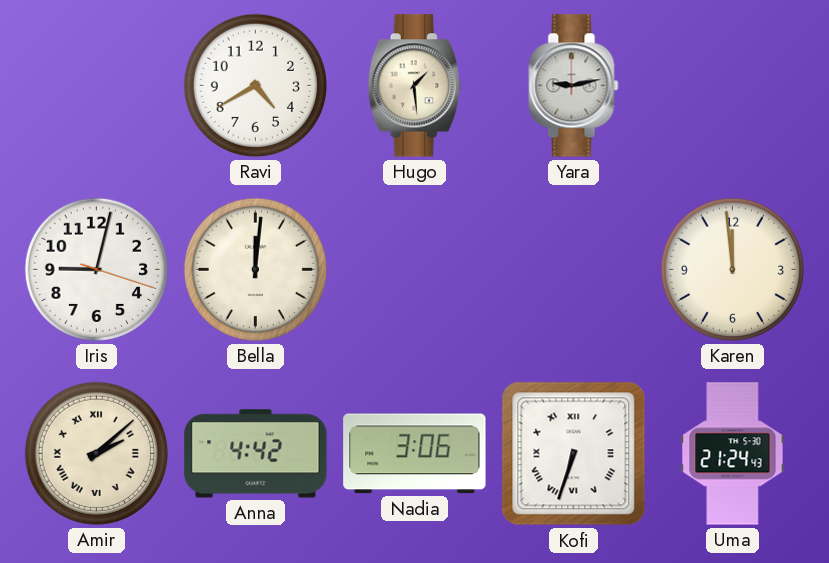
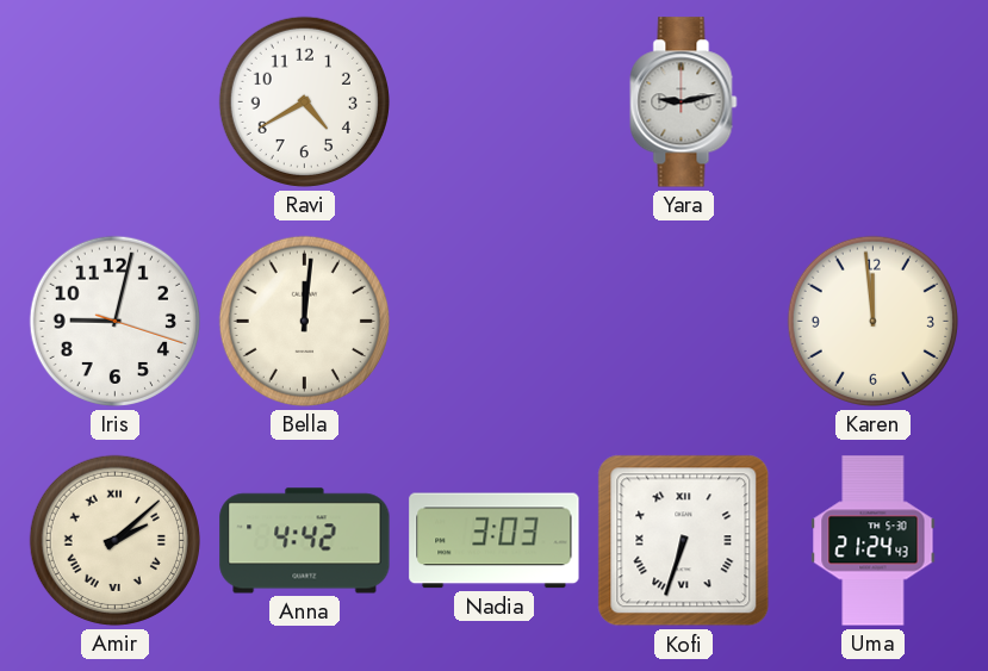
Hugo: 1:29 -> none (414, 86)
Nadia: 3:06 -> 3:03 (495, 541)
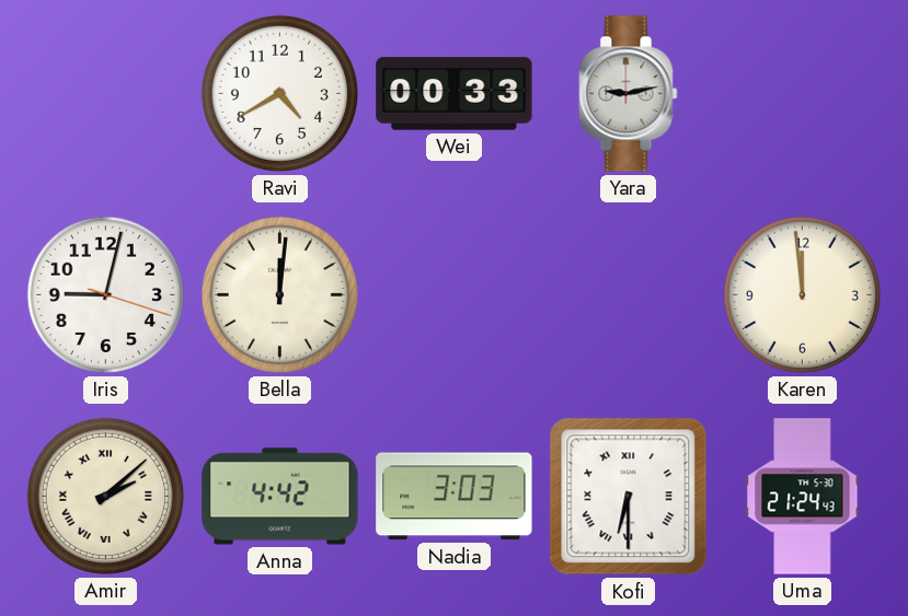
Wei: none -> 00:33 (455, 94)
Kofi: 6:33 -> 6:30 (629, 497)
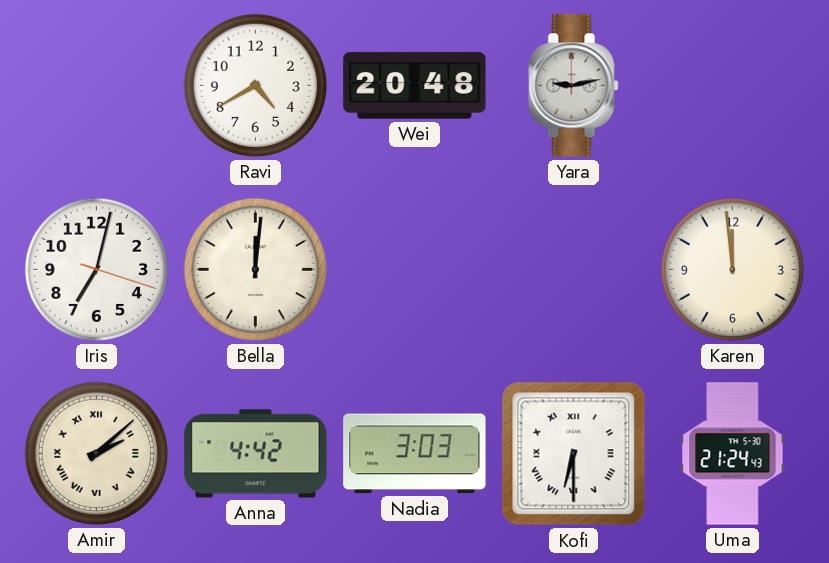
Wei: 00:33 -> 20:48 (415, 86)
Iris: 9:02 -> 7:02 (96, 269)
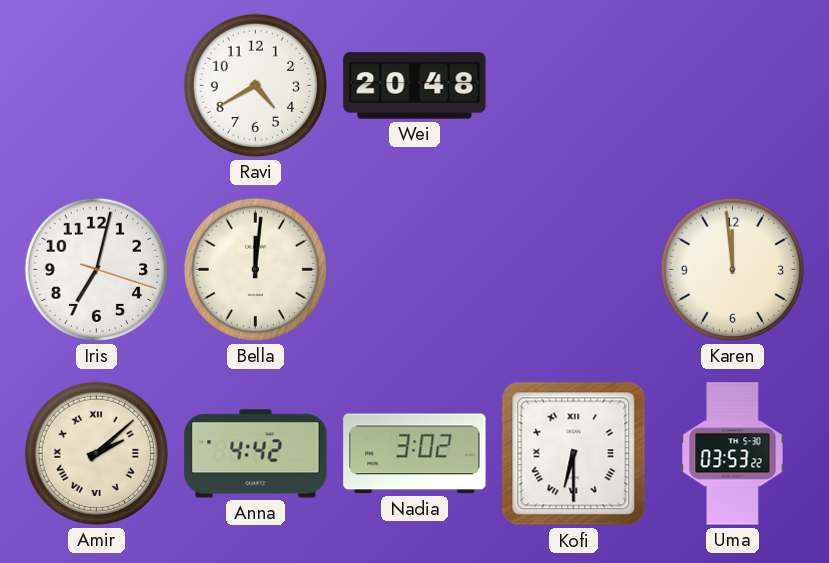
Yara: 9:13 -> none (574, 86)
Nadia: 3:03 -> 3:02 (415, 454)
Uma: 21:24 -> 03:53 (733, 454)
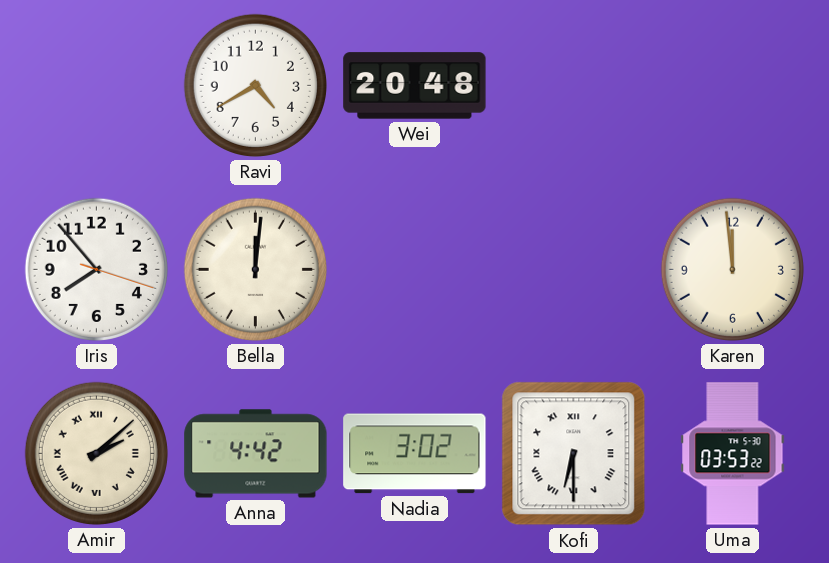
Iris: 7:02 -> 7:53 (96, 269)
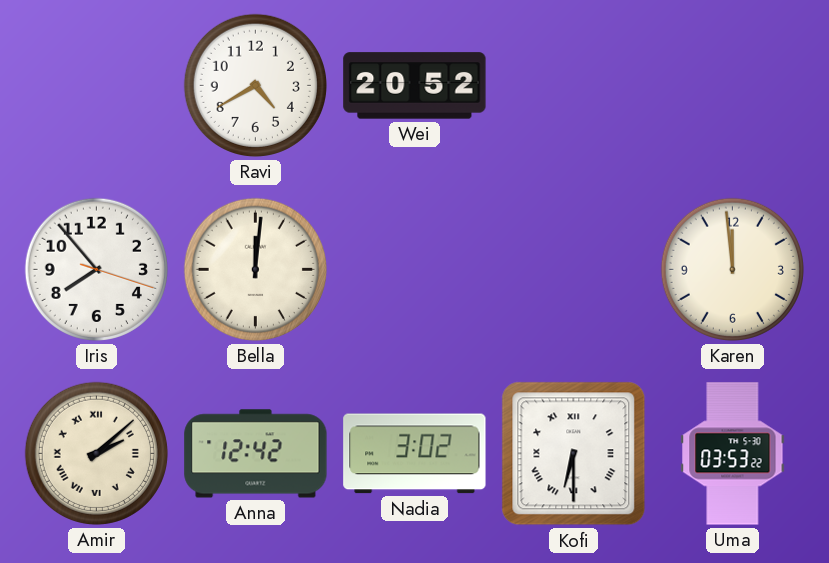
Wei: 20:48 -> 20:52 (415, 86)
Anna: 4:42 -> 12:42 (256, 454)
